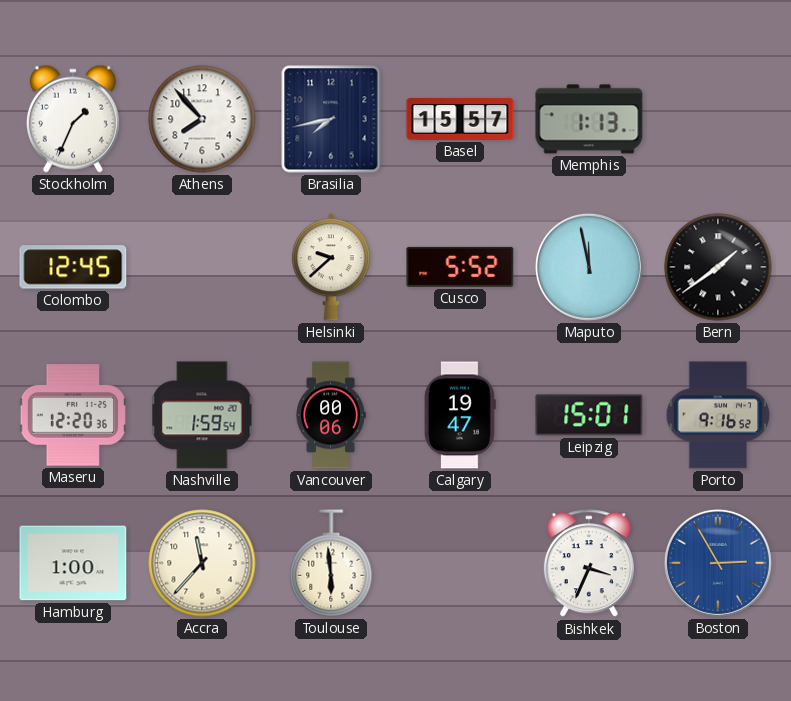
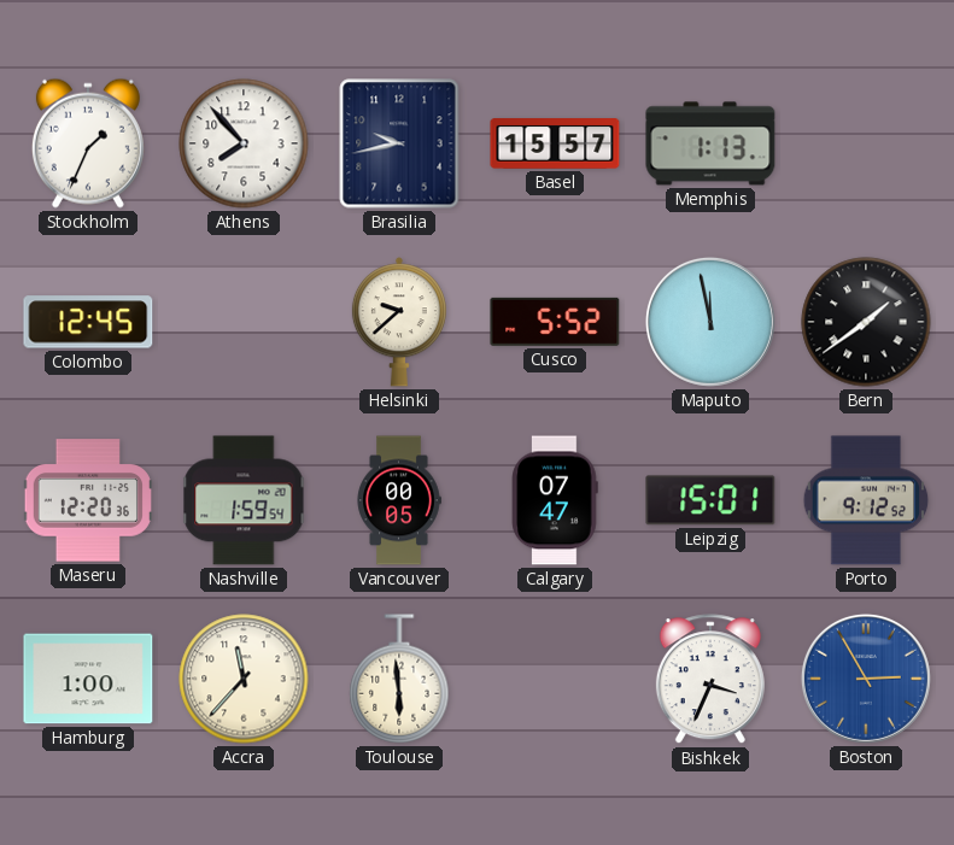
Brasilia: 7:43 -> 9:43 (399, 143)
Vancouver: 00:06 -> 00:05 (399, 500)
Calgary: 19:47 -> 07:47 (555, 500)
Porto: 9:16 -> 9:12 (866, 500)
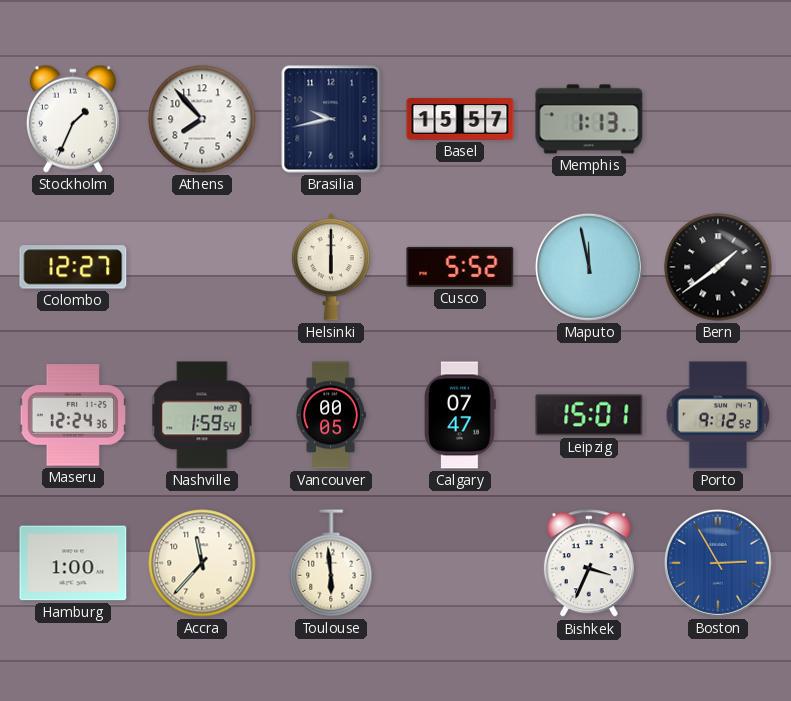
Colombo: 12:45 -> 12:27 (73, 267)
Helsinki: 9:38 -> 6:00 (331, 267)
Maseru: 12:20 -> 12:24 (73, 415)
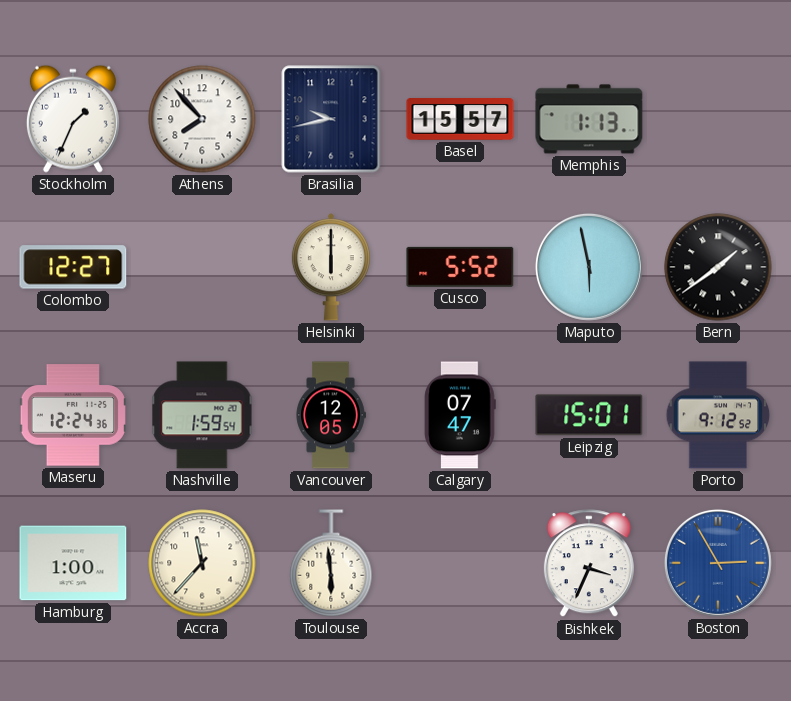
Maputo: 11:58 -> 5:58 (589, 267)
Vancouver: 00:05 -> 12:05 (331, 415)
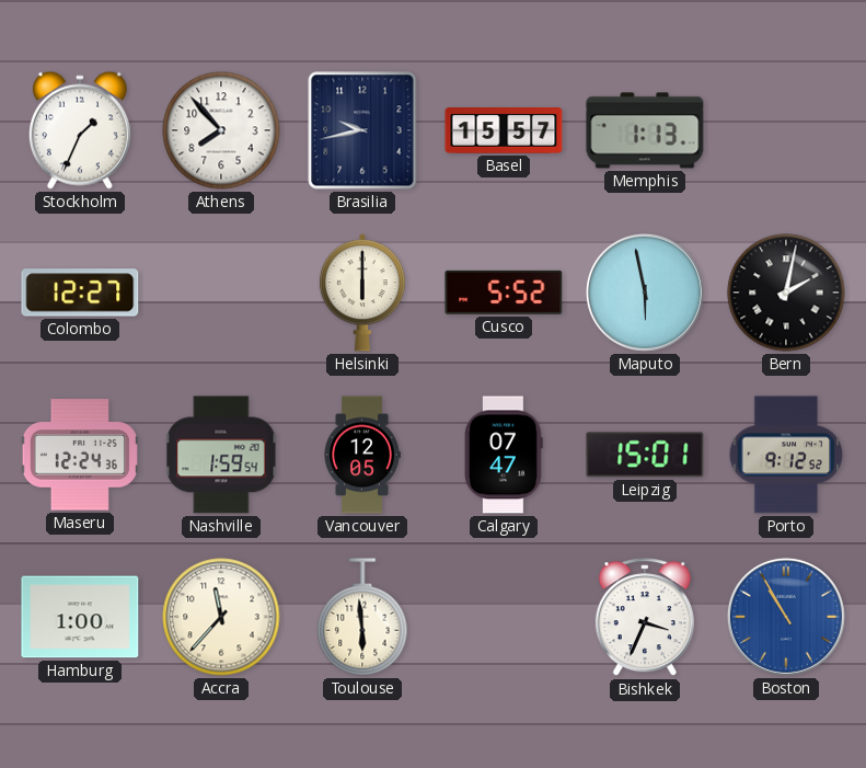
Bern: 1:39 -> 2:02 (786, 293)
Boston: 2:55 -> 10:55 (786, 617)
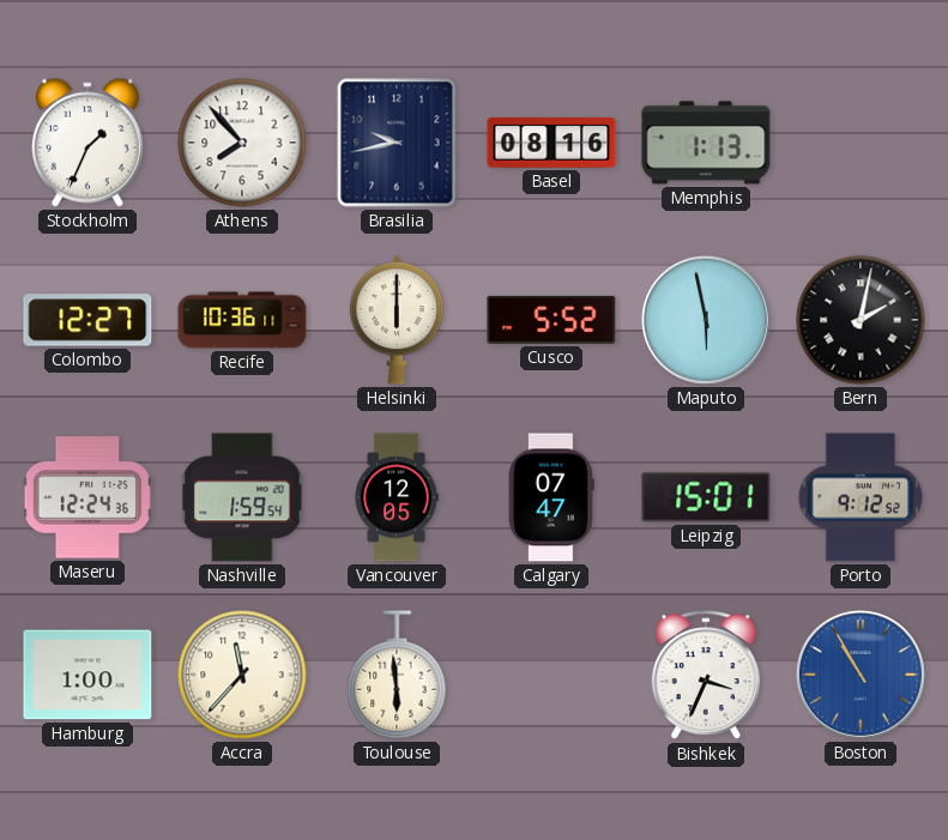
Basel: 15:57 -> 08:16 (551, 143)
Recife: none -> 10:36 (242, 320)
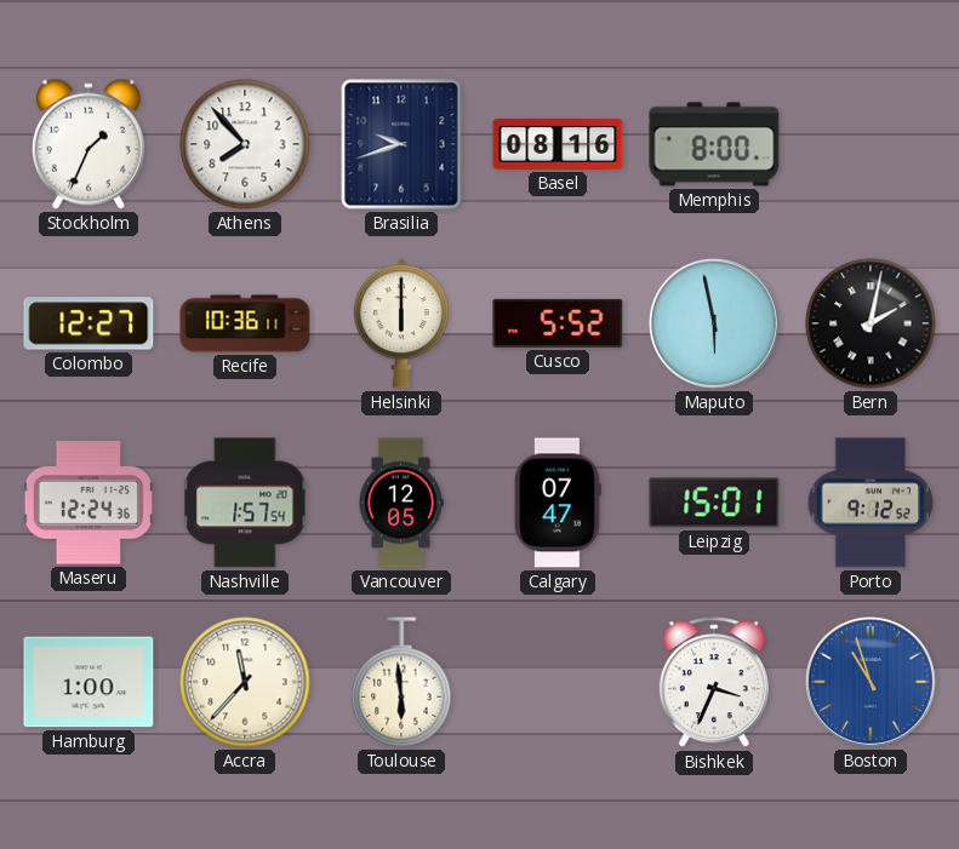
Brasilia: 9:43 -> 9:42 (401, 144)
Memphis: 1:13 -> 8:00 (714, 144)
Nashville: 1:59 -> 1:57 (245, 503)
Boston: 10:55 -> 10:57 (870, 682)
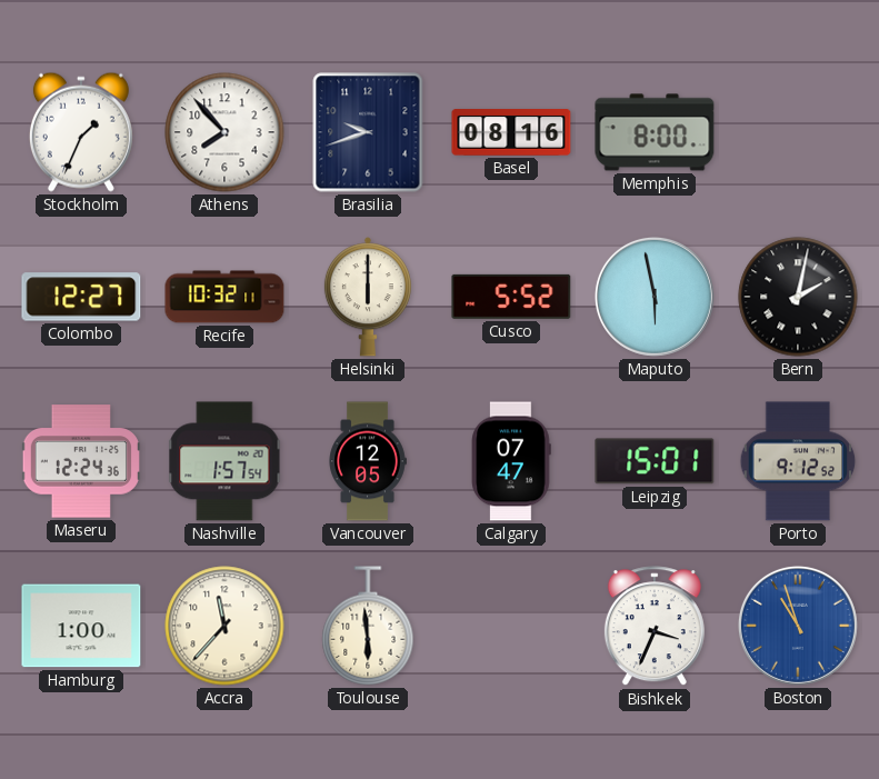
Recife: 10:36 -> 10:32 (224, 297)
